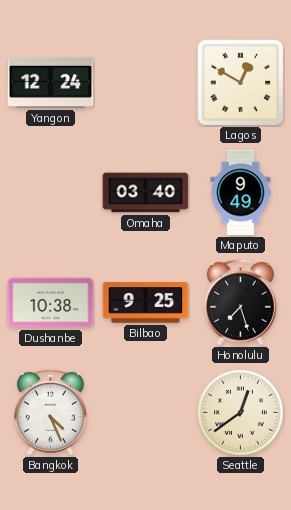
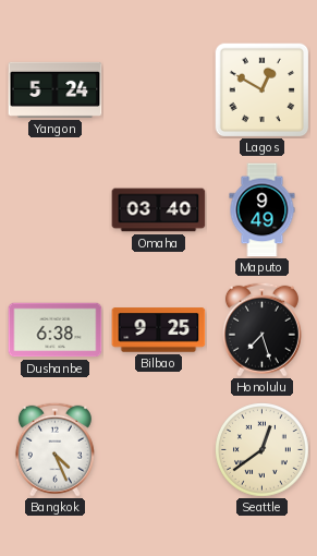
Yangon: 12:24 -> 5:24 (56, 89)
Dushanbe: 10:38 -> 6:38 (56, 330)
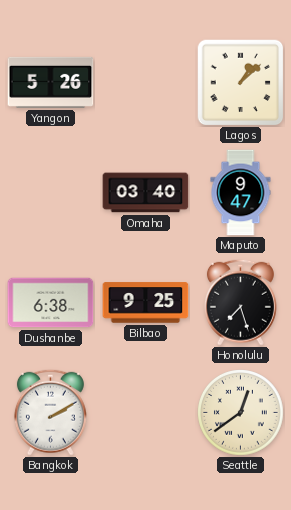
Yangon: 5:24 -> 5:26 (51, 82)
Lagos: 12:50 -> 1:08 (240, 82)
Maputo: 9:49 -> 9:47 (241, 193)
Bangkok: 4:26 -> 2:10 (50, 412)
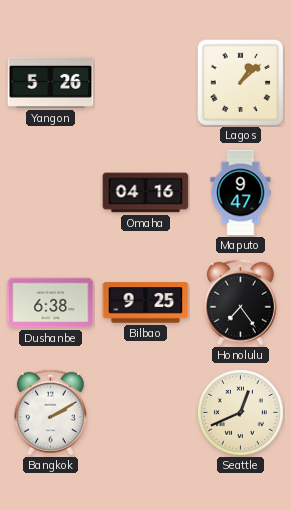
Omaha: 03:40 -> 04:16 (146, 193)
Honolulu: 7:27 -> 7:24 (240, 302)
Seattle: 12:39 -> 12:41 (241, 413)
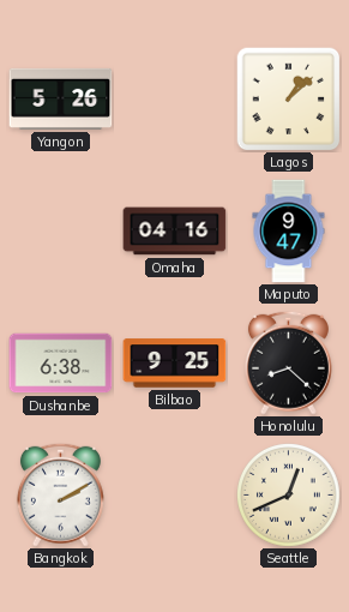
Honolulu: 7:24 -> 8:22 (288, 362)
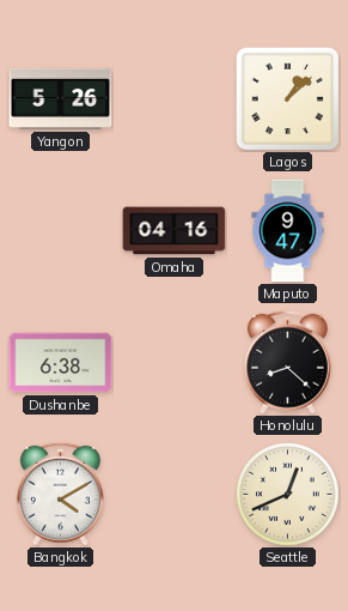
Bilbao: 9:25 -> none (175, 364)
Bangkok: 2:10 -> 4:10 (60, 494)
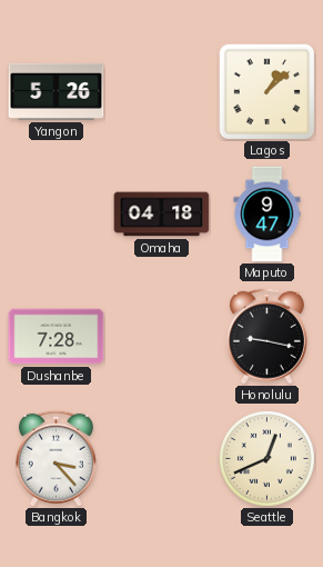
Omaha: 04:16 -> 04:18 (162, 215)
Dushanbe: 6:38 -> 7:28 (57, 337)
Honolulu: 8:22 -> 9:17 (266, 336)
Bangkok: 4:10 -> 3:23 (55, 458)
